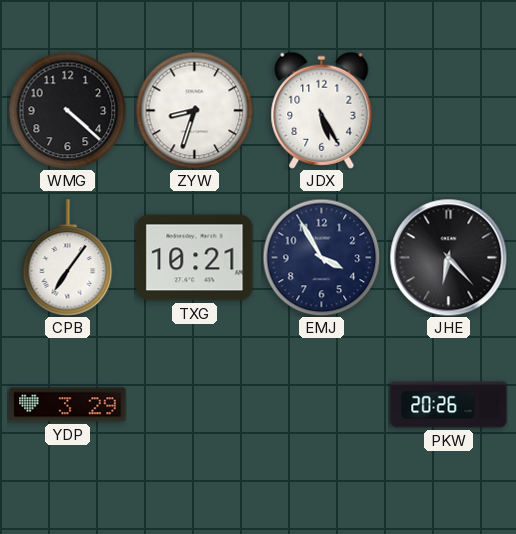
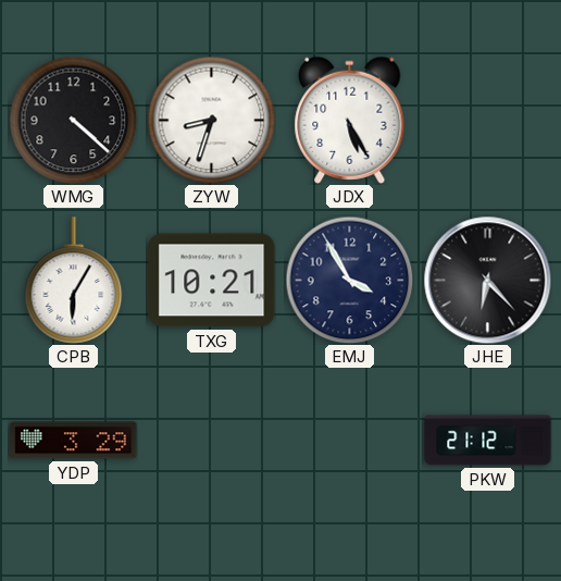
CPB: 7:06 -> 6:05 (74, 281)
PKW: 20:26 -> 21:12 (488, 441)
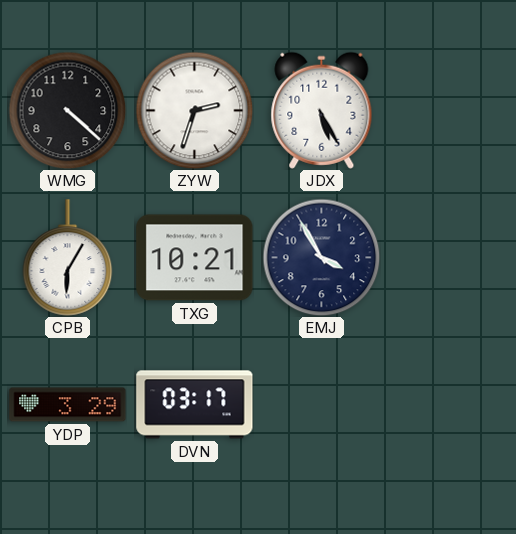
ZYW: 8:33 -> 2:33 (194, 110)
JHE: 6:23 -> none (487, 280)
DVN: none -> 03:17 (195, 405)
PKW: 21:12 -> none (488, 441)
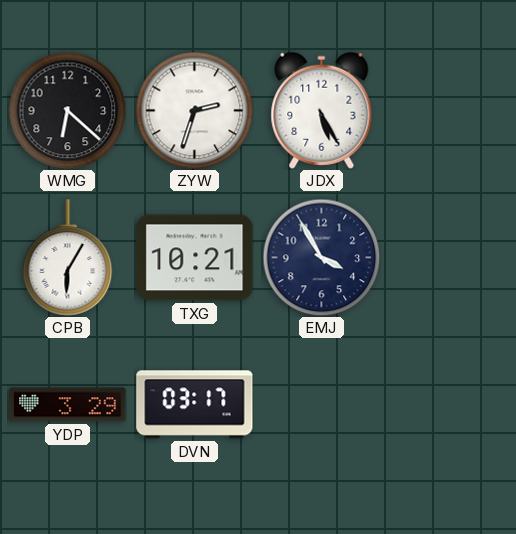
WMG: 4:22 -> 6:22 (67, 110)
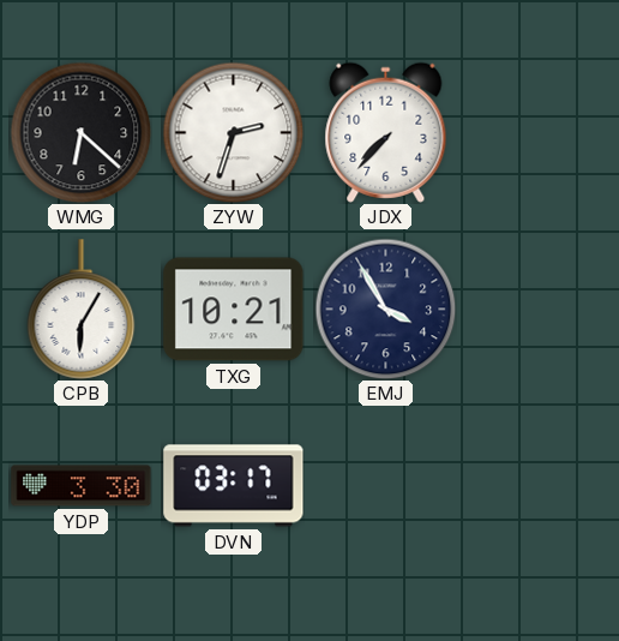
JDX: 5:25 -> 7:37 (386, 132)
YDP: 3:29 -> 3:30 (82, 486)
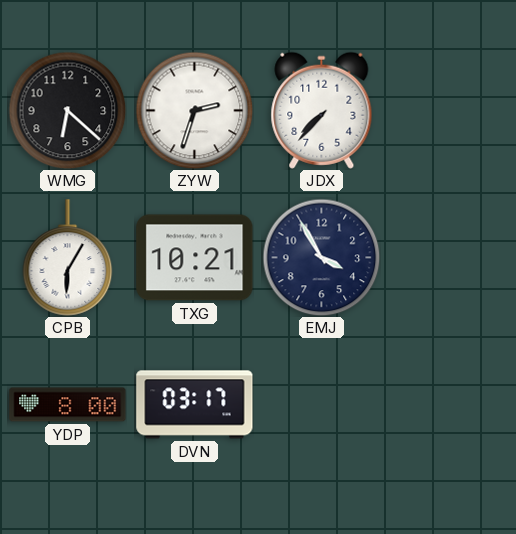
YDP: 3:30 -> 8:00 (68, 405)
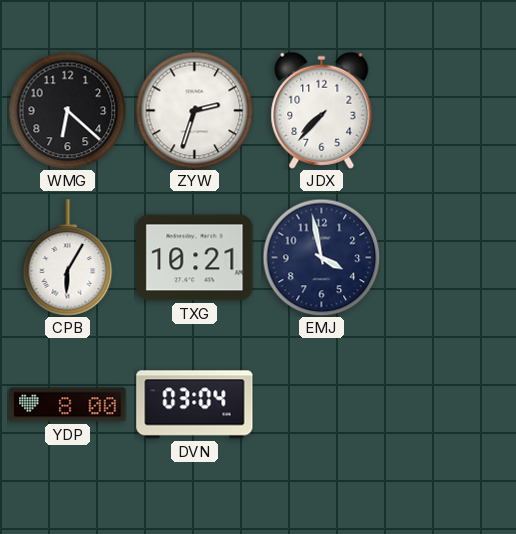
EMJ: 3:55 -> 3:58 (321, 257)
DVN: 03:17 -> 03:04 (195, 405)
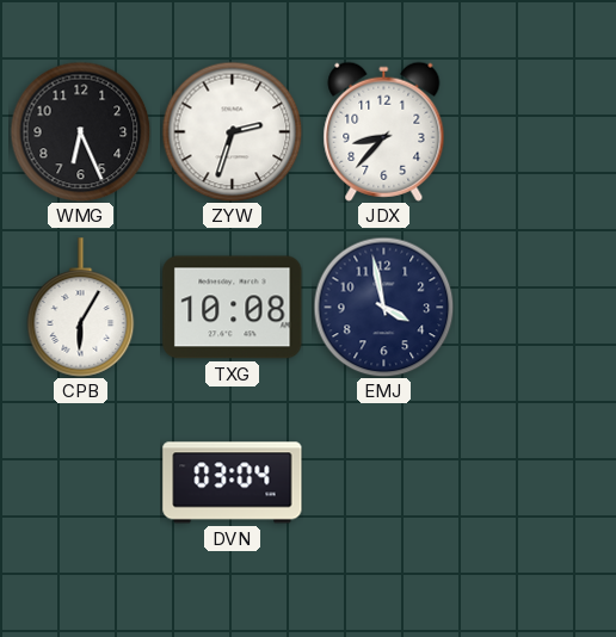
WMG: 6:22 -> 6:26 (80, 131)
JDX: 7:37 -> 8:37 (384, 131)
TXG: 10:21 -> 10:08 (233, 308)
YDP: 8:00 -> none (68, 405)
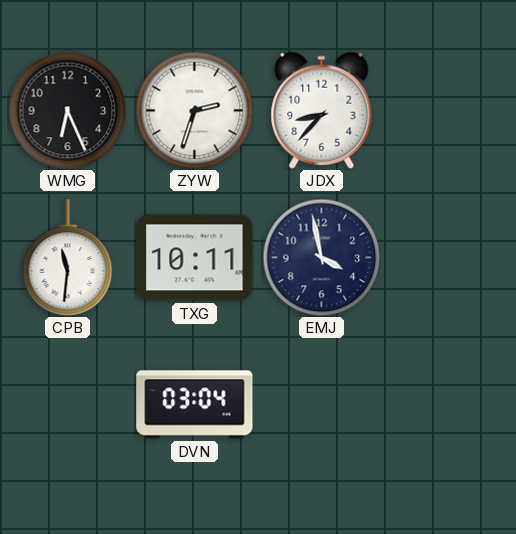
CPB: 6:05 -> 11:31 (68, 258)
TXG: 10:08 -> 10:11 (195, 258)
